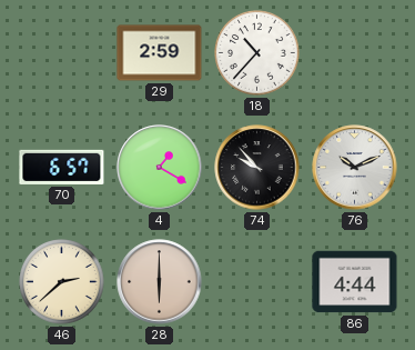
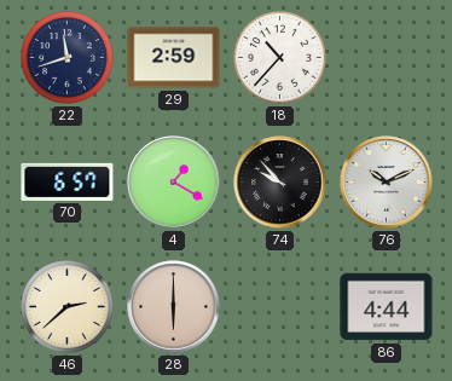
22: none -> 11:42 (68, 58)
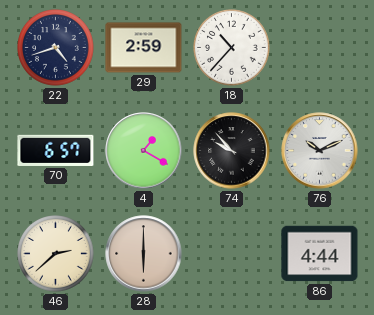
22: 11:42 -> 4:42 (56, 48)
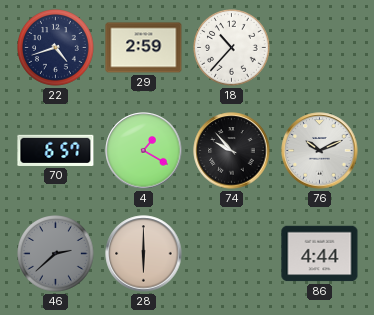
46 dial: cream -> grey (56, 254)
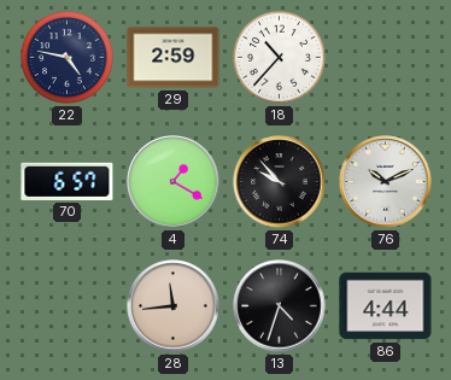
22: 4:42 -> 4:47 (68, 58)
46: 2:38 -> none (56, 254)
28: 6:00 -> 11:44 (174, 306)
13: none -> 4:33 (280, 306)
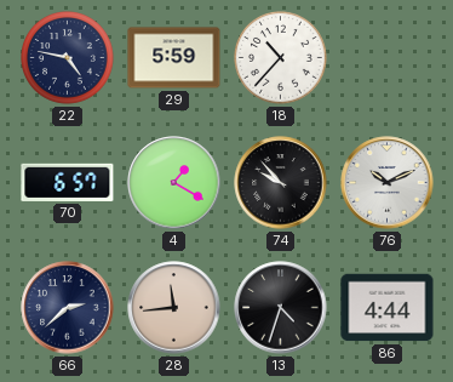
29: 2:59 -> 5:59 (174, 58)
66: none -> 2:38 (68, 308)
